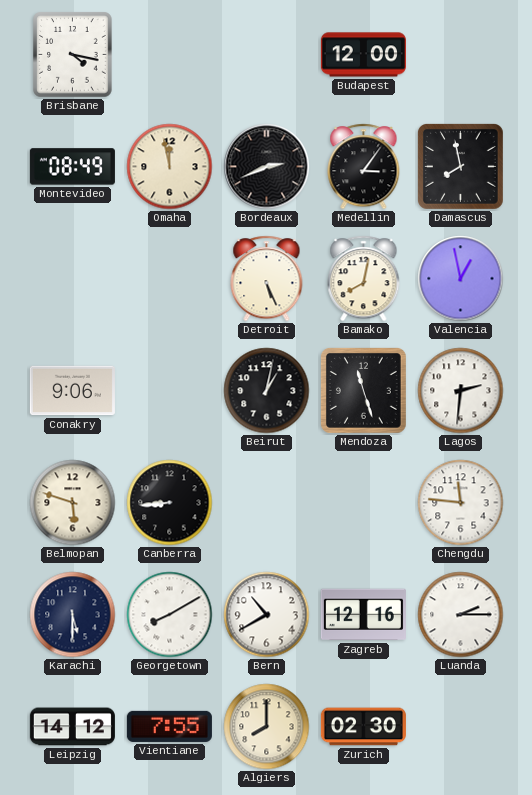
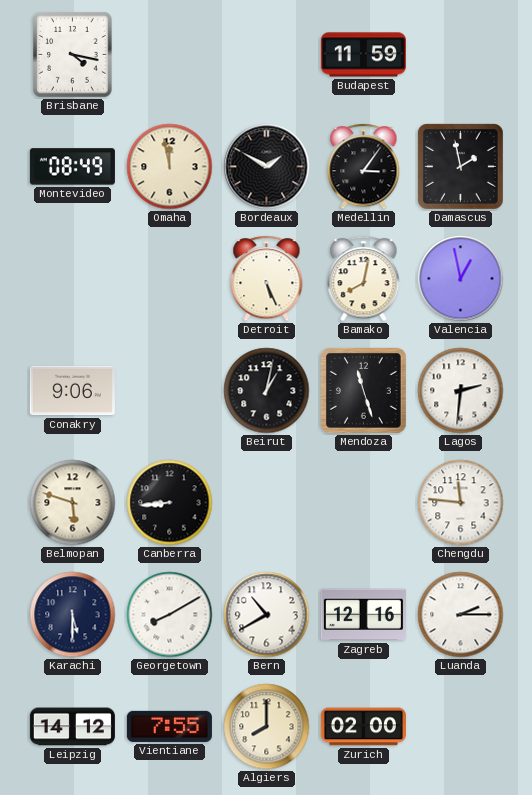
Budapest: 12:00 -> 11:59 (363, 55)
Bordeaux: 2:41 -> 1:50 (267, 167)
Damascus: 7:58 -> 1:58 (460, 166)
Zurich: 02:30 -> 02:00 (363, 727)
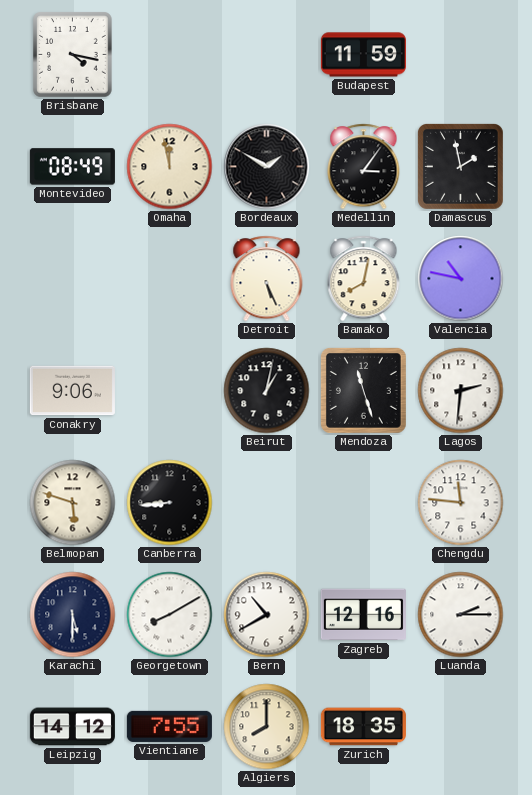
Valencia: 12:58 -> 10:47 (461, 279)
Zurich: 02:00 -> 18:35 (363, 727)
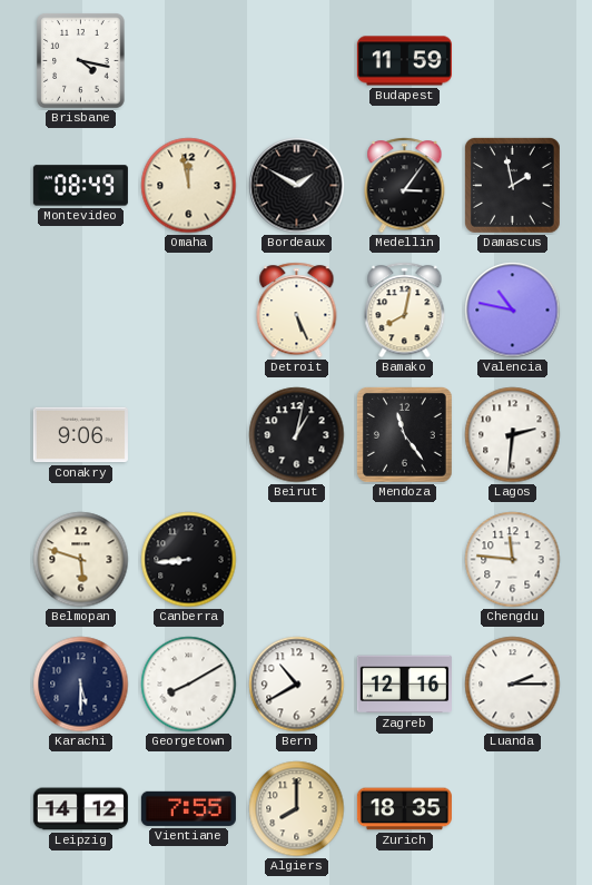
Mendoza: 11:27 -> 11:24 (404, 434)
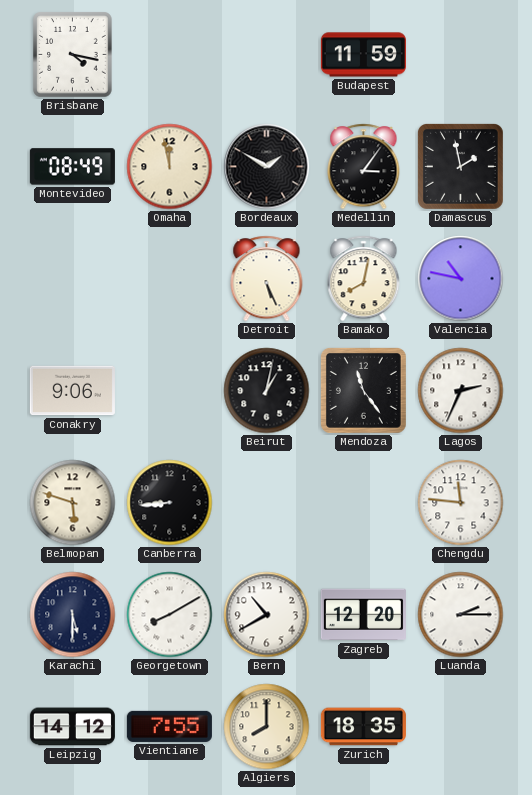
Lagos: 2:31 -> 2:34 (461, 391)
Zagreb: 12:16 -> 12:20 (363, 615)
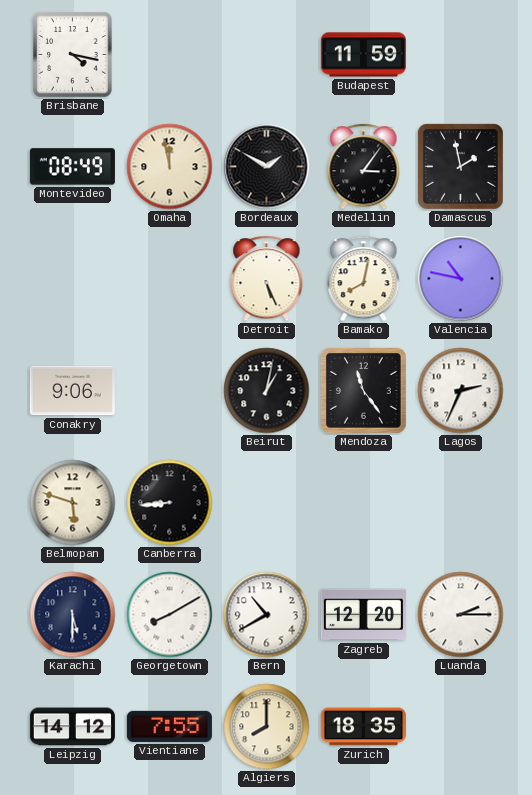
Chengdu: 11:46 -> none (461, 503)
